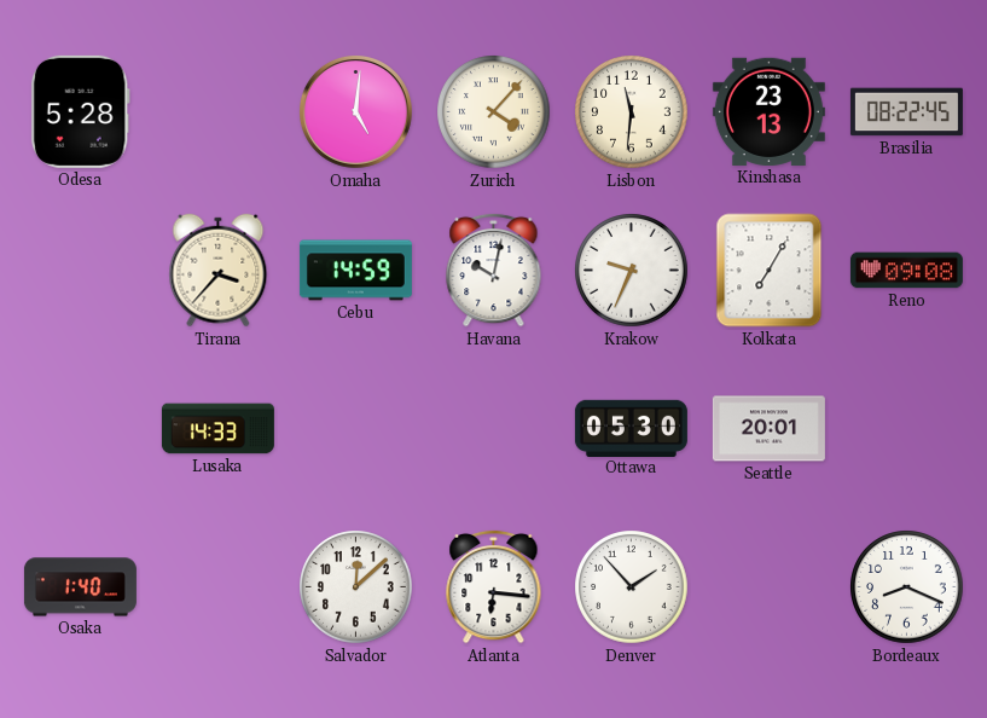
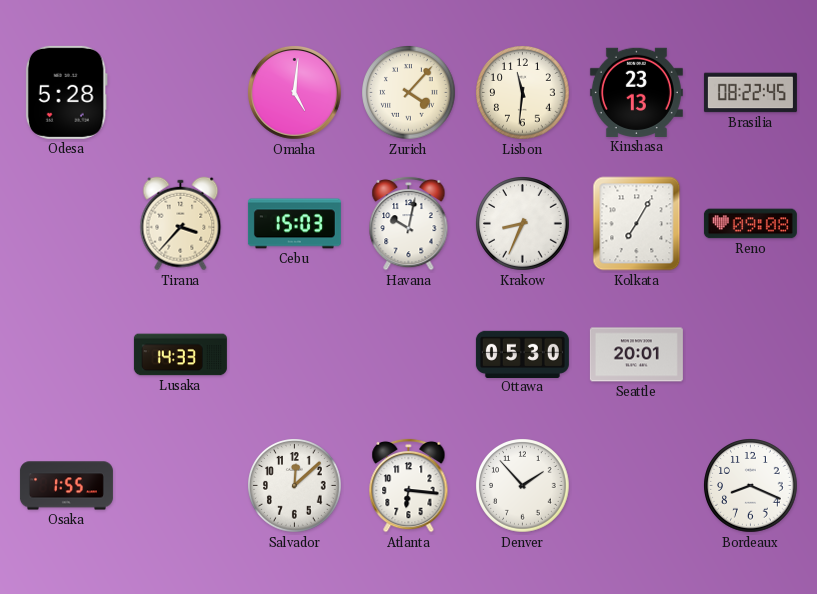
Cebu: 14:59 -> 15:03 (294, 224)
Krakow: 9:34 -> 8:34 (523, 224)
Osaka: 1:40 -> 1:55 (66, 486)
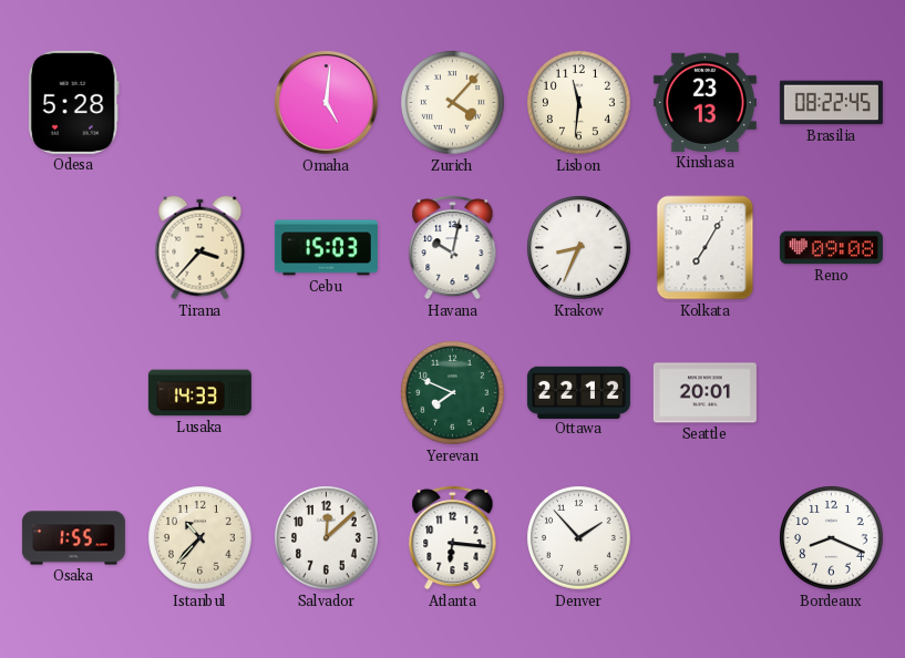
Yerevan: none -> 7:49 (453, 393)
Ottawa: 05:30 -> 22:12 (578, 392)
Istanbul: none -> 10:37 (200, 538)
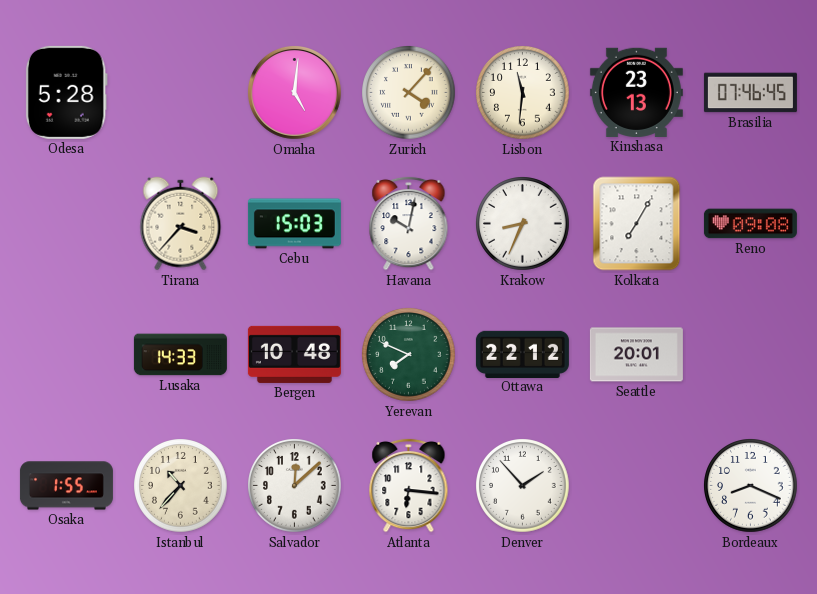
Brasilia: 08:22 -> 07:46 (750, 93)
Bergen: none -> 10:48 (294, 354)
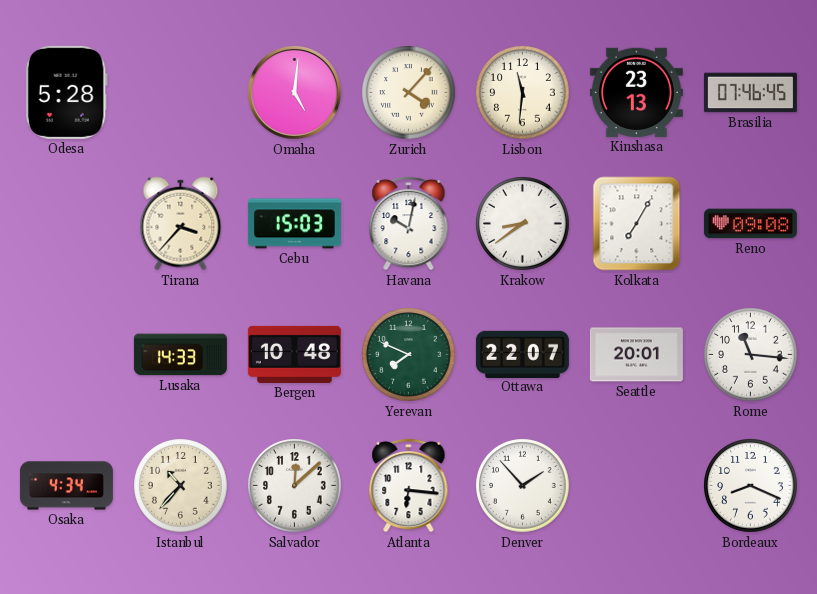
Krakow: 8:34 -> 8:39 (523, 224)
Ottawa: 22:12 -> 22:07 (522, 354)
Rome: none -> 11:16 (751, 355)
Osaka: 1:55 -> 4:34 (66, 486)
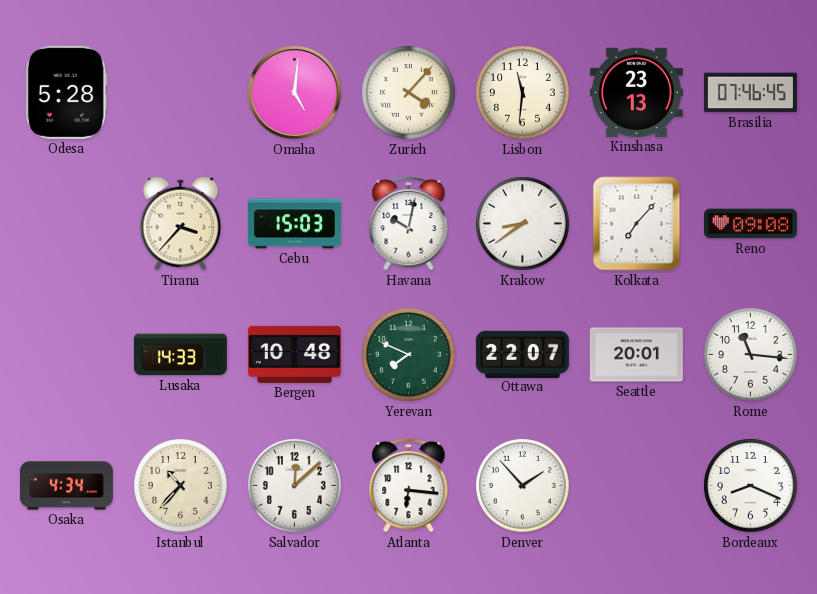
Kolkata: 7:05 -> 7:07 (637, 224)
